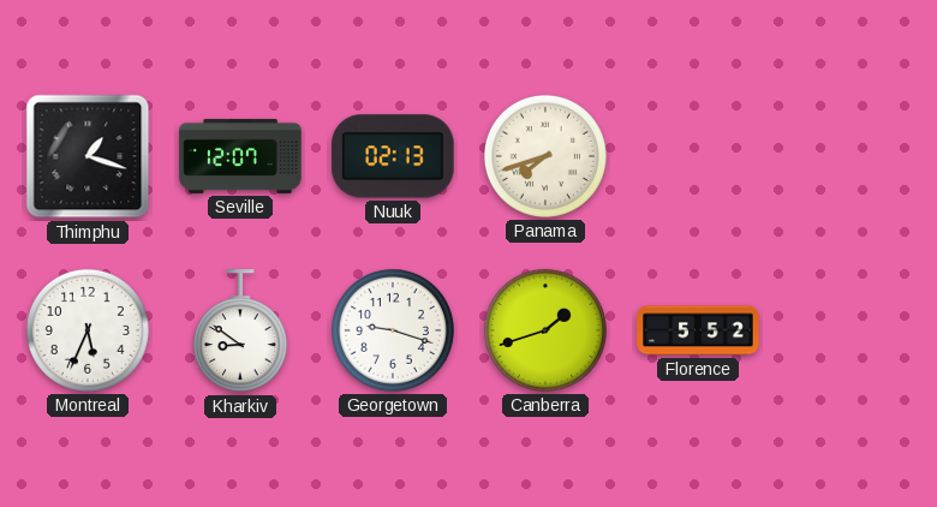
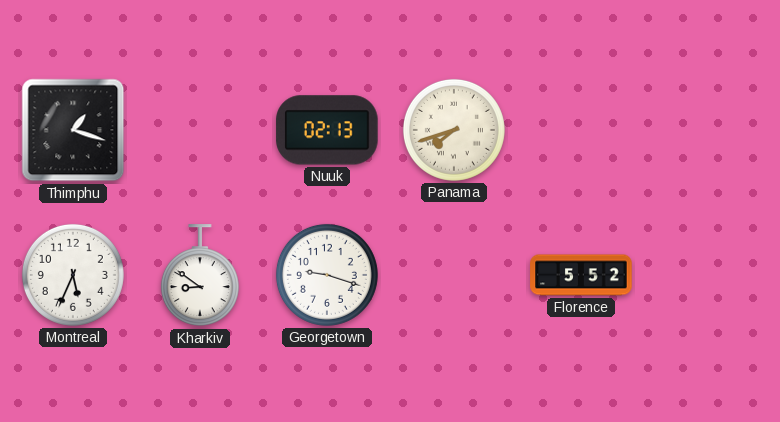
Seville: 12:07 -> none (240, 156)
Canberra: 1:42 -> none (545, 330)
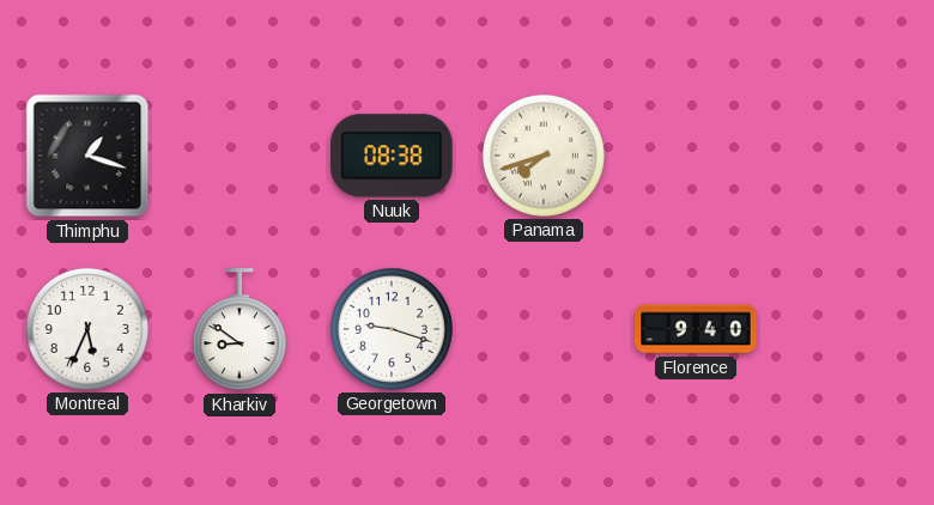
Nuuk: 02:13 -> 08:38 (392, 156)
Florence: 5:52 -> 9:40 (696, 329)
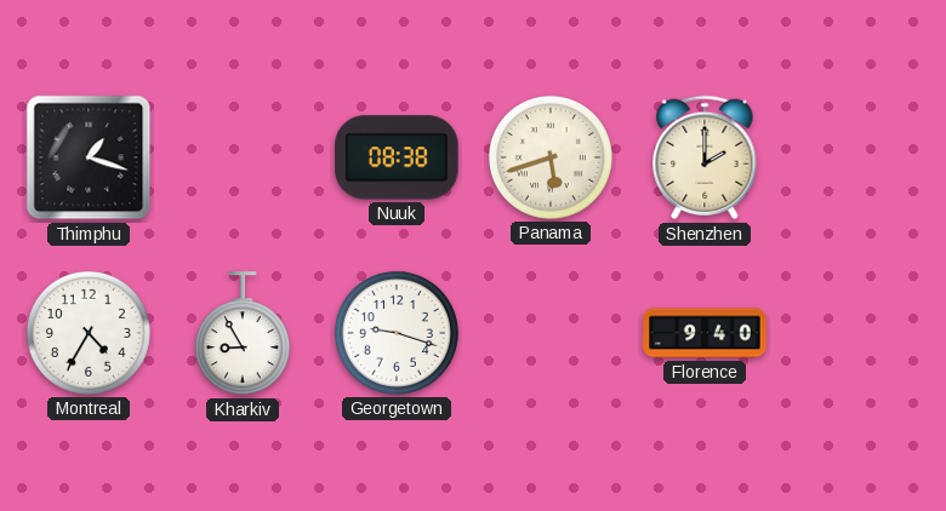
Panama: 7:42 -> 5:42 (551, 157)
Shenzhen: none -> 2:00 (705, 157)
Montreal: 5:34 -> 4:35 (89, 333)
Kharkiv: 8:51 -> 8:55 (243, 334)
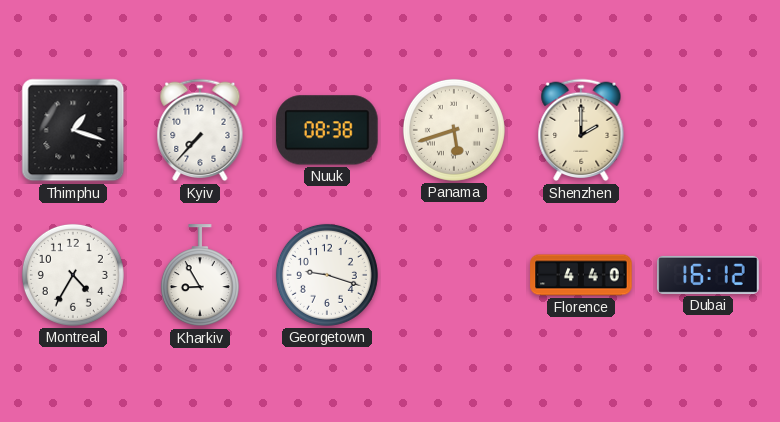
Kyiv: none -> 7:37 (200, 130)
Florence: 9:40 -> 4:40 (581, 275)
Dubai: none -> 16:12 (708, 275)
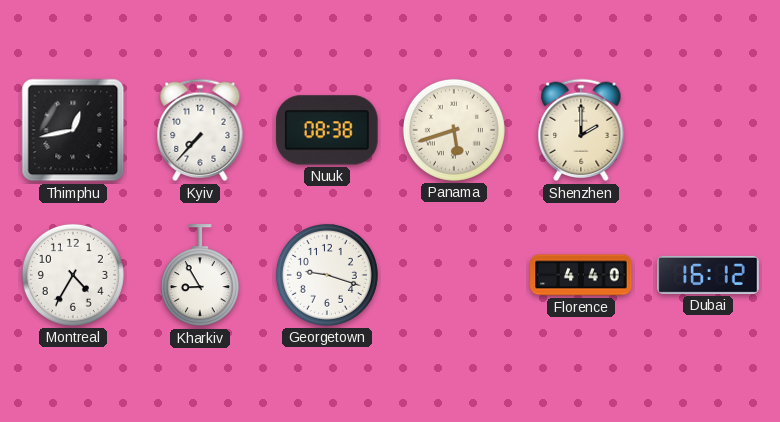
Thimphu: 1:18 -> 12:43 (73, 130)
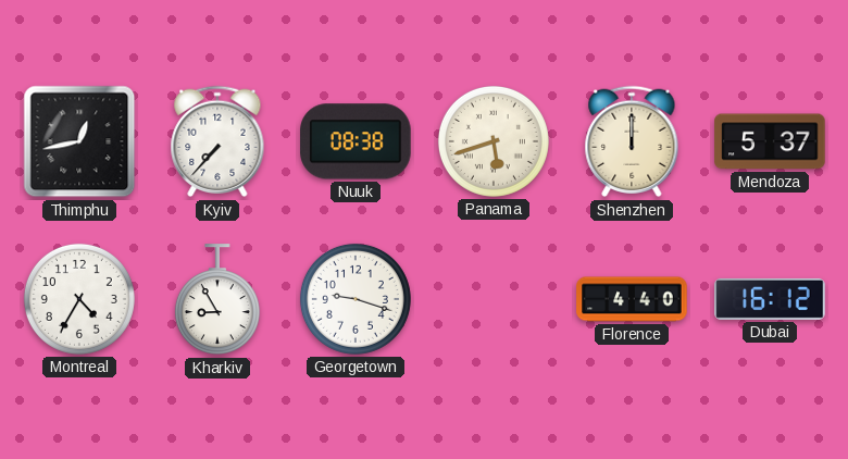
Shenzhen: 2:00 -> 12:00 (632, 141)
Mendoza: none -> 5:37 (770, 141)
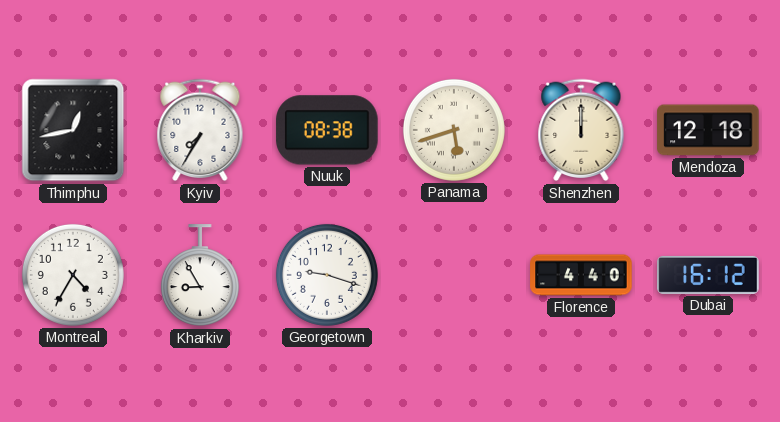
Kyiv: 7:37 -> 7:35 (200, 130)
Mendoza: 5:37 -> 12:18 (708, 130)
